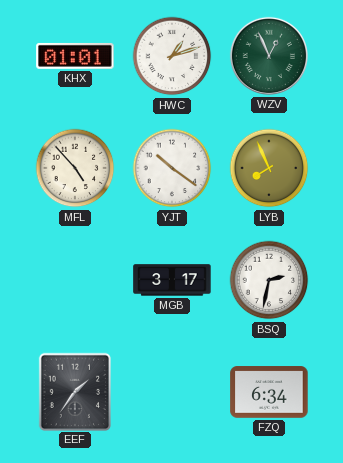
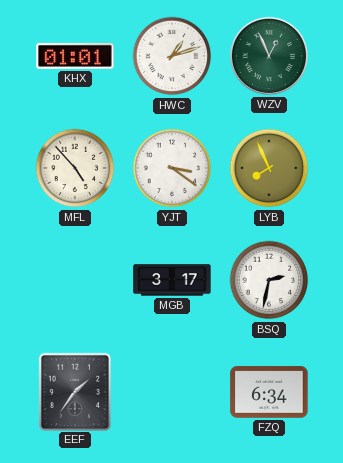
YJT: 10:21 -> 3:21 (172, 168)
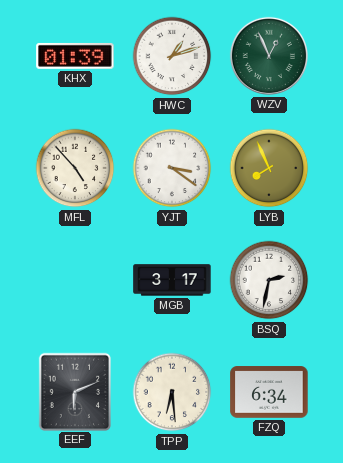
KHX: 01:01 -> 01:39 (75, 56)
EEF: 1:36 -> 6:11 (74, 391)
TPP: none -> 6:29 (172, 392)
